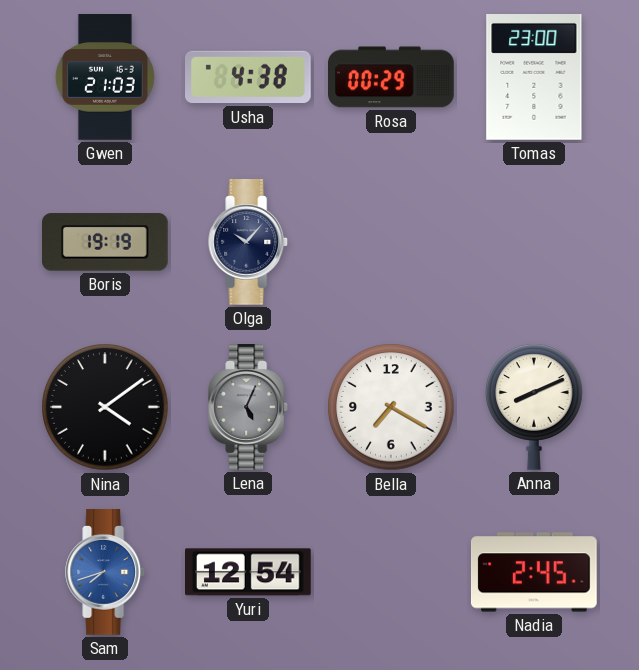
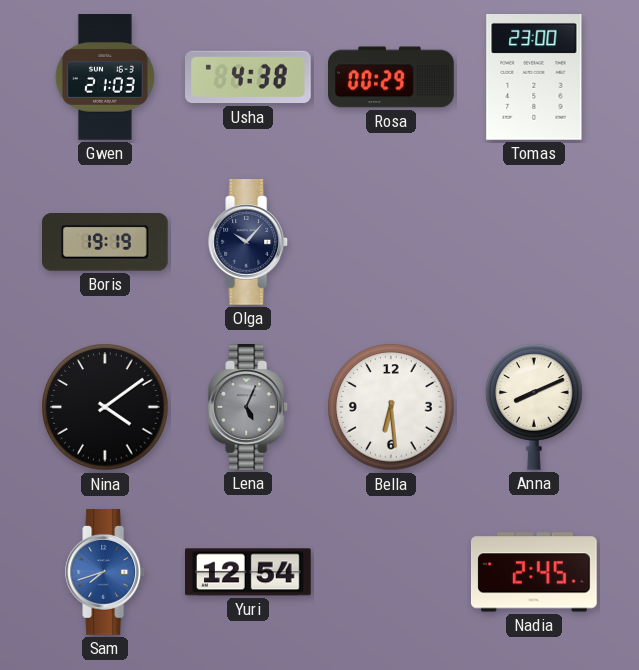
Bella: 7:20 -> 6:29 (391, 407)
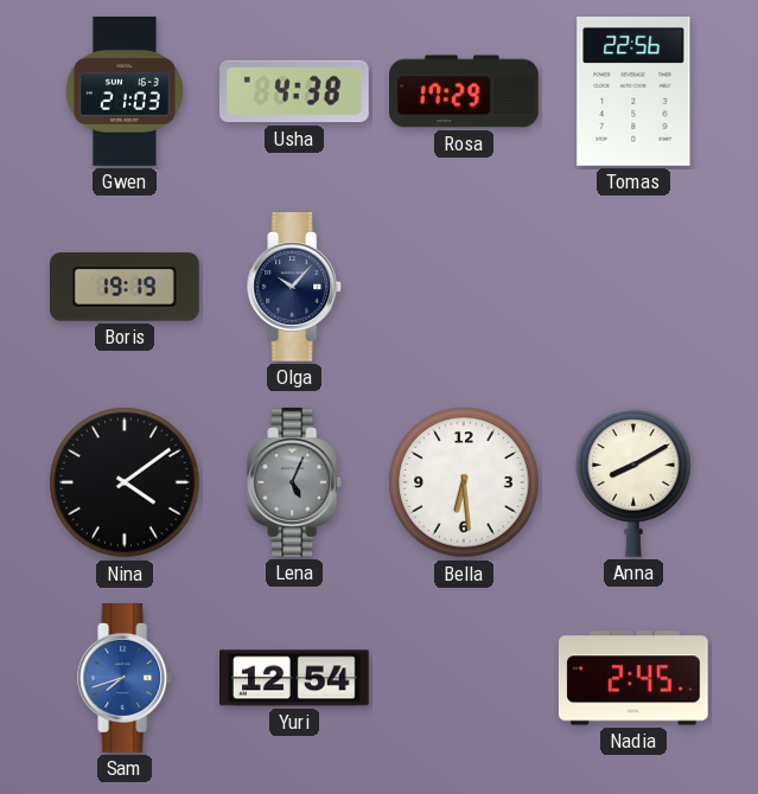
Rosa: 00:29 -> 17:29 (465, 91)
Tomas: 23:00 -> 22:56 (633, 92)
Anna: 8:11 -> 8:10 (633, 482)
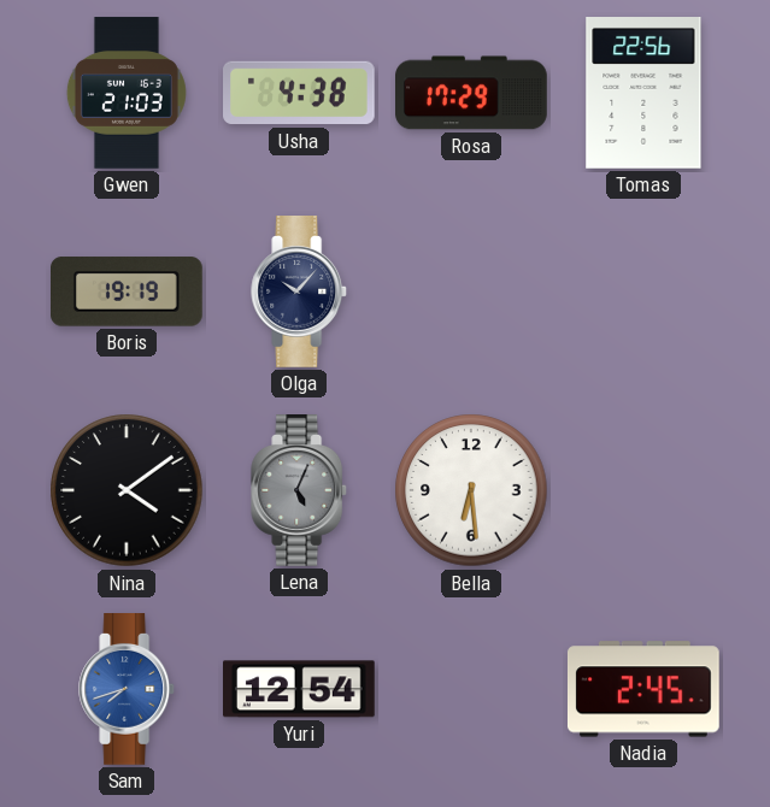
Anna: 8:10 -> none (633, 482)
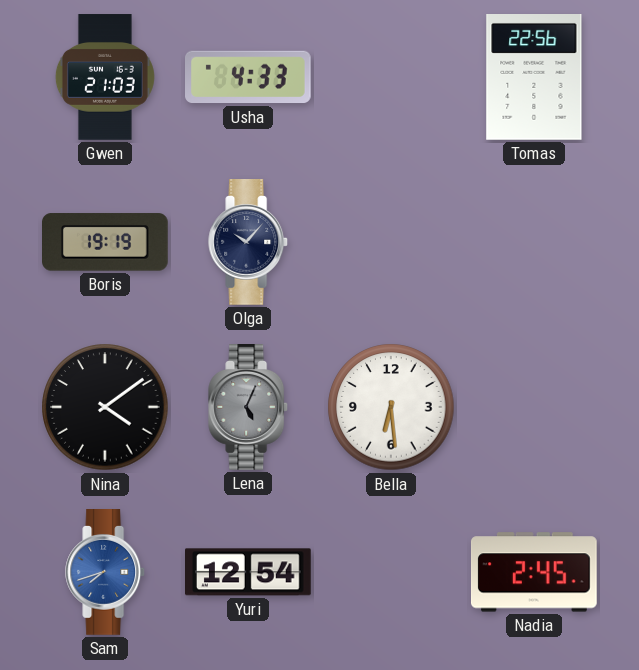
Usha: 4:38 -> 4:33 (249, 77)
Rosa: 17:29 -> none (472, 93)
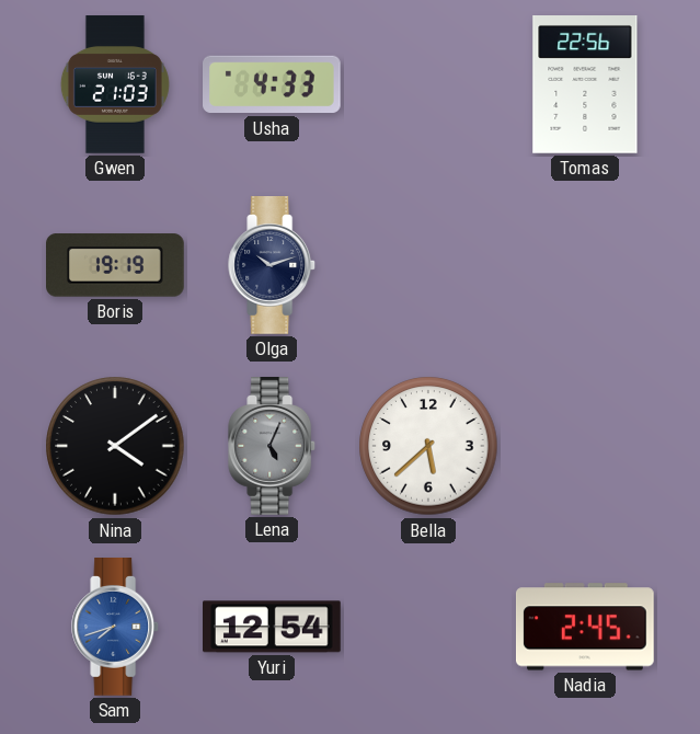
Olga: 10:07 -> 10:12 (273, 266)
Bella: 6:29 -> 5:38 (428, 446)
